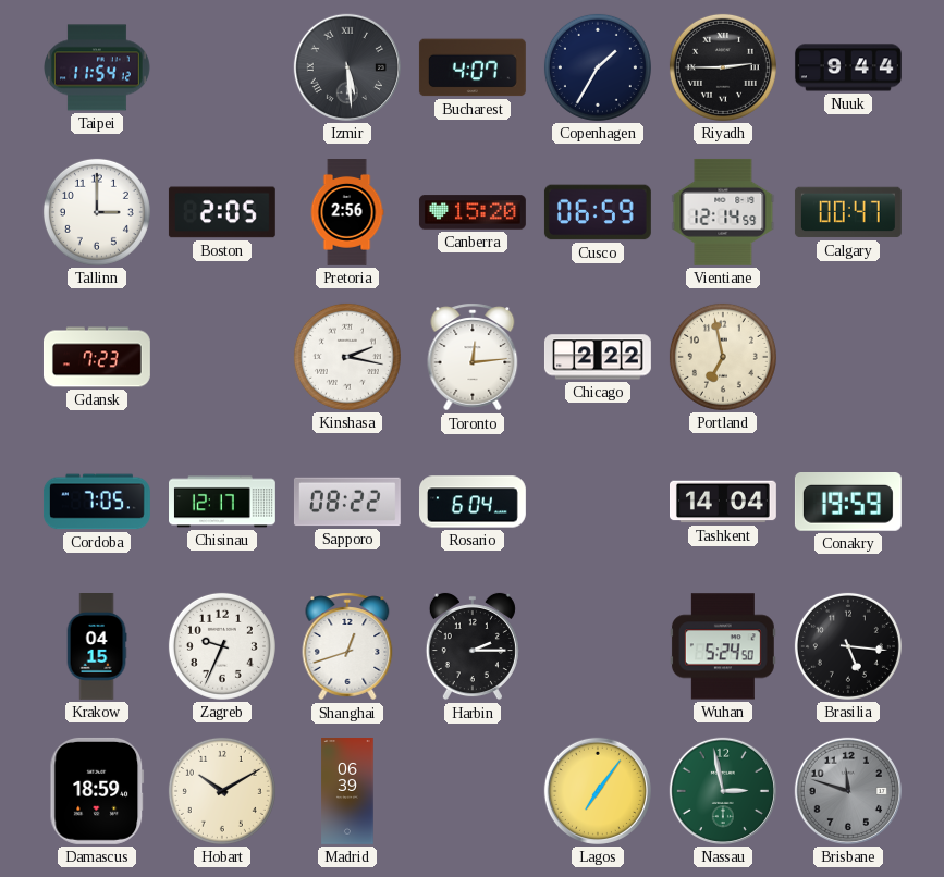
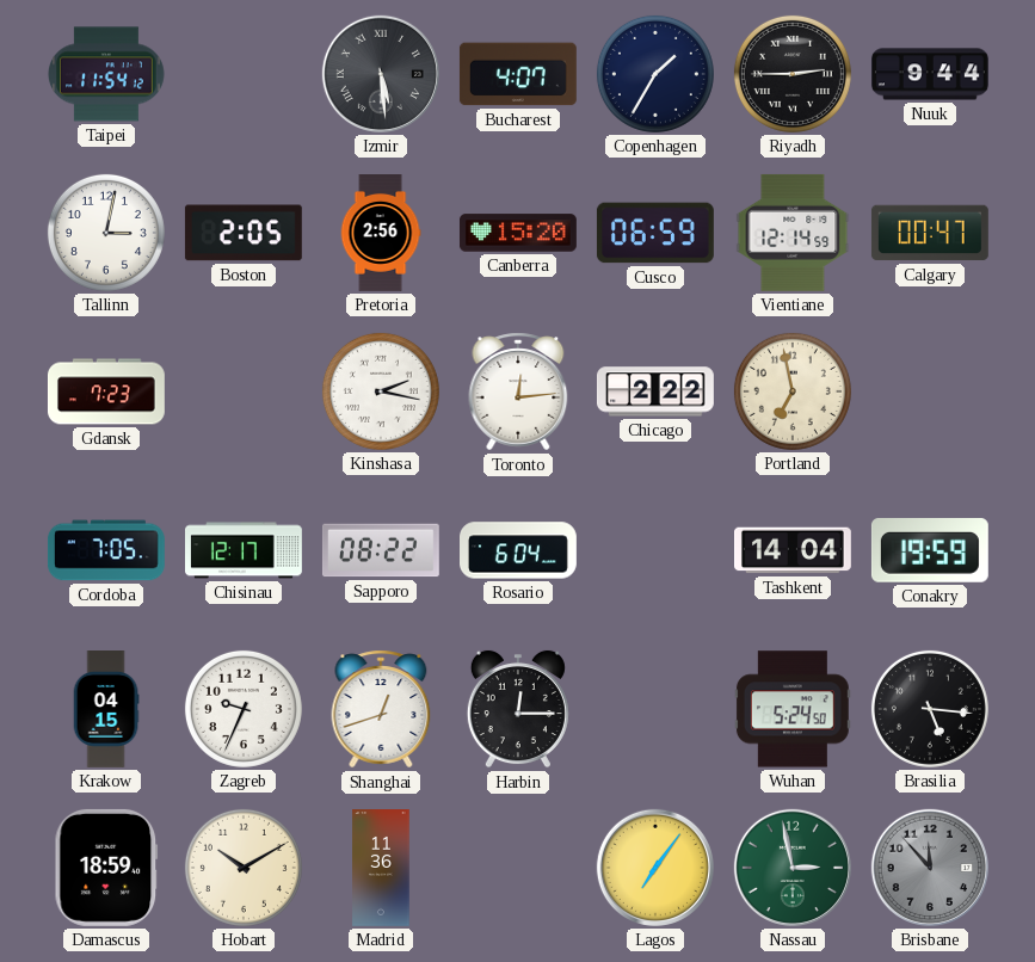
Tallinn: 3:00 -> 3:02 (106, 233)
Harbin: 2:15 -> 12:15 (518, 709)
Madrid: 06:39 -> 11:36 (381, 869)
Brisbane: 11:48 -> 11:53 (930, 868)
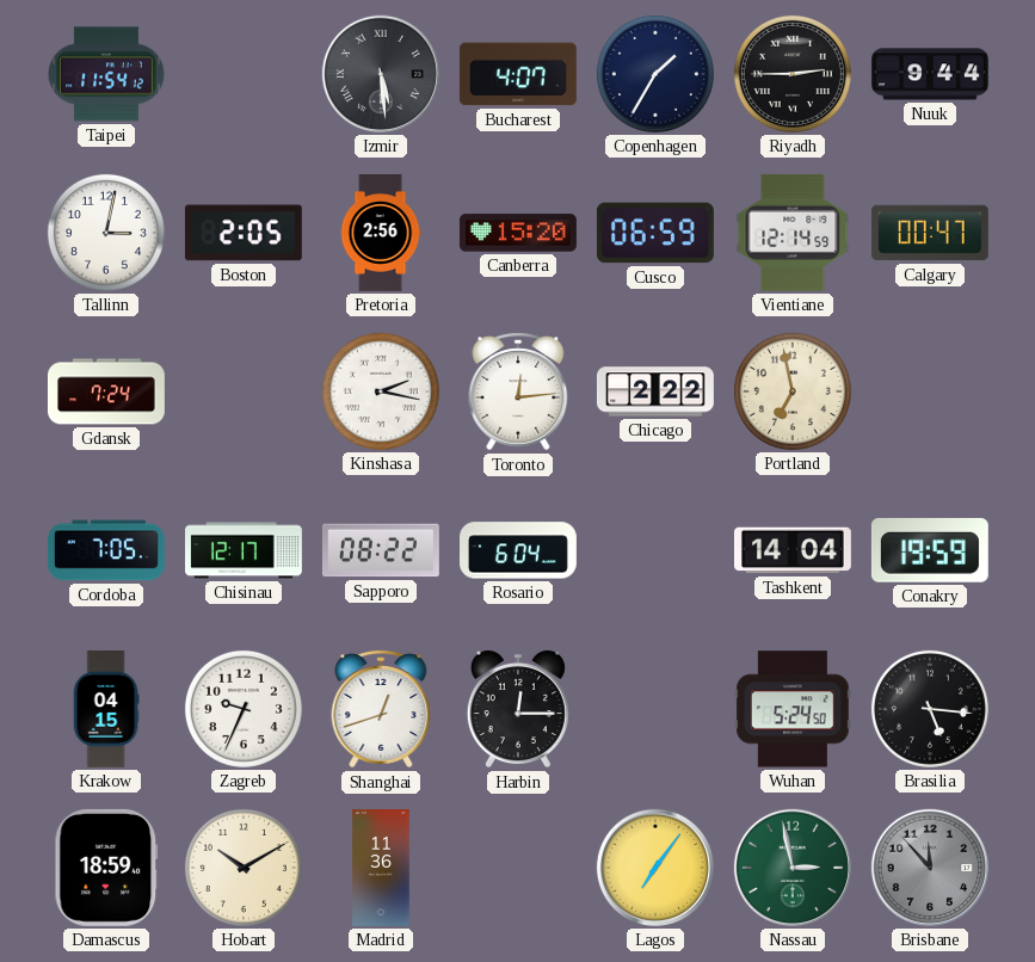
Gdansk: 7:23 -> 7:24 (106, 391)
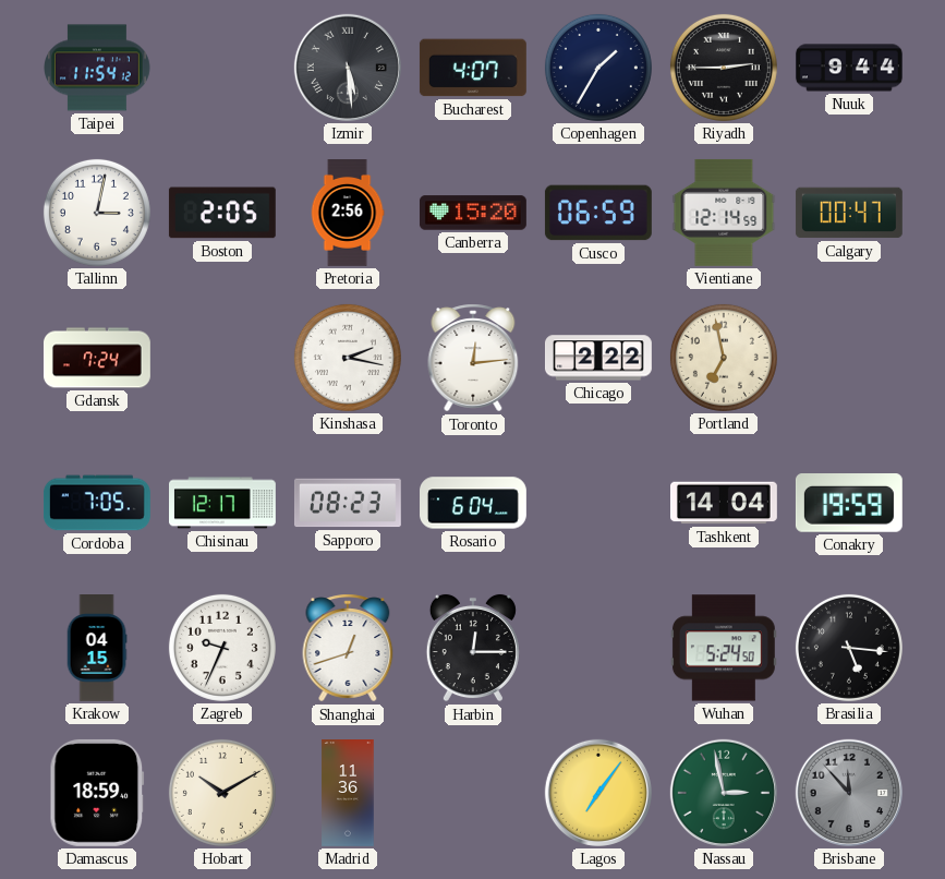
Sapporo: 08:22 -> 08:23 (348, 503)
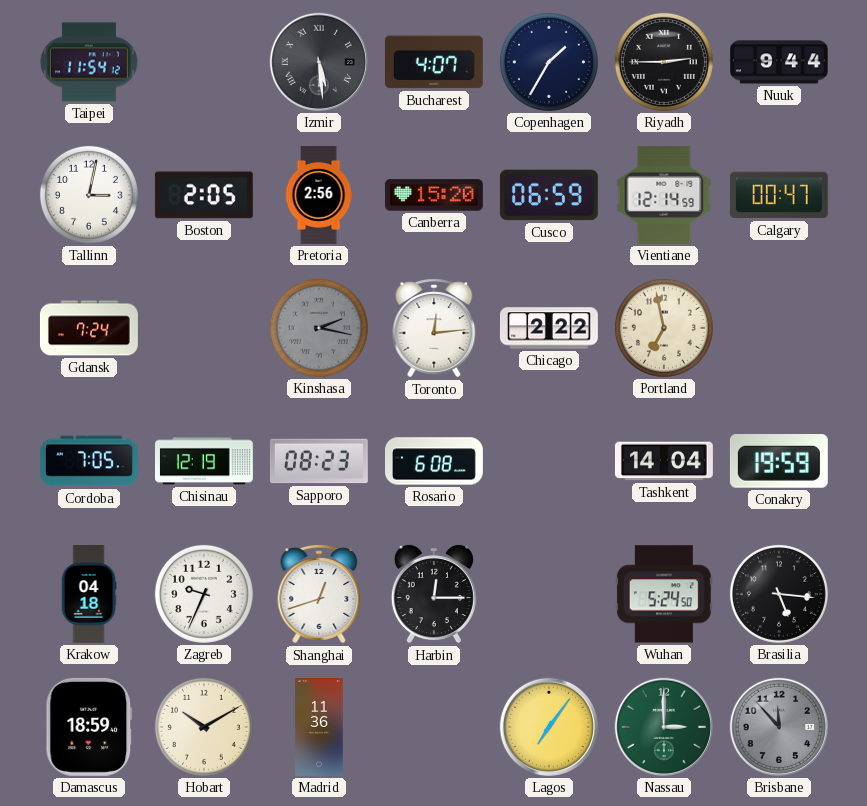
Kinshasa dial: white -> grey (319, 328)
Chisinau: 12:17 -> 12:19 (205, 461)
Rosario: 6:04 -> 6:08 (435, 461)
Krakow: 04:15 -> 04:18 (89, 595)
Nassau: 2:58 -> 3:00 (664, 727)
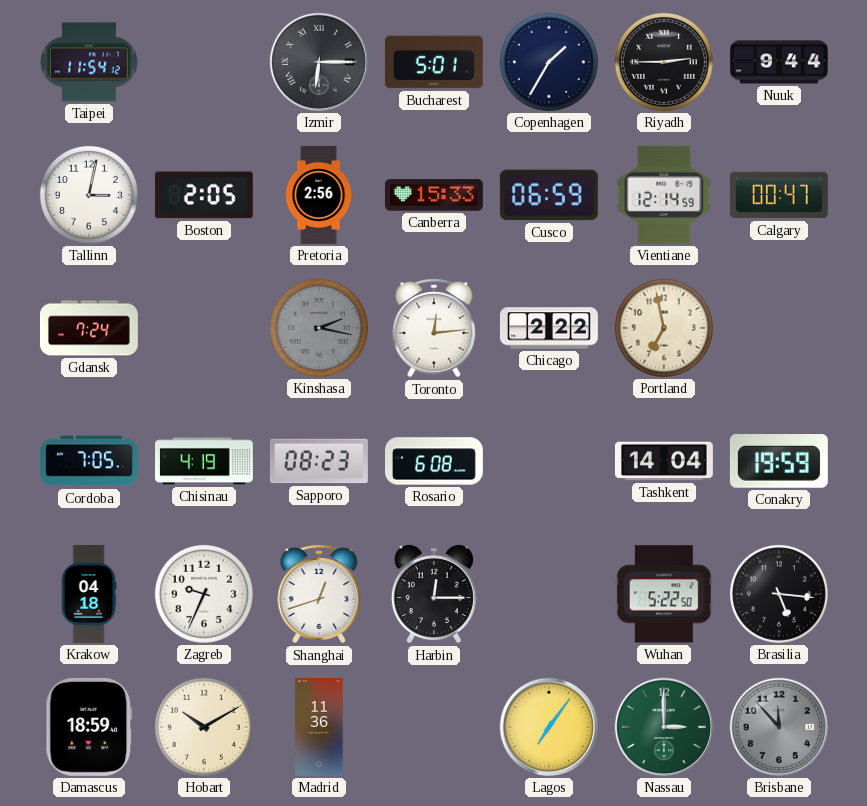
Izmir: 5:29 -> 6:15 (319, 62)
Bucharest: 4:07 -> 5:01 (434, 62)
Canberra: 15:20 -> 15:33 (434, 195)
Chisinau: 12:19 -> 4:19 (205, 461)
Wuhan: 5:24 -> 5:22 (664, 594)
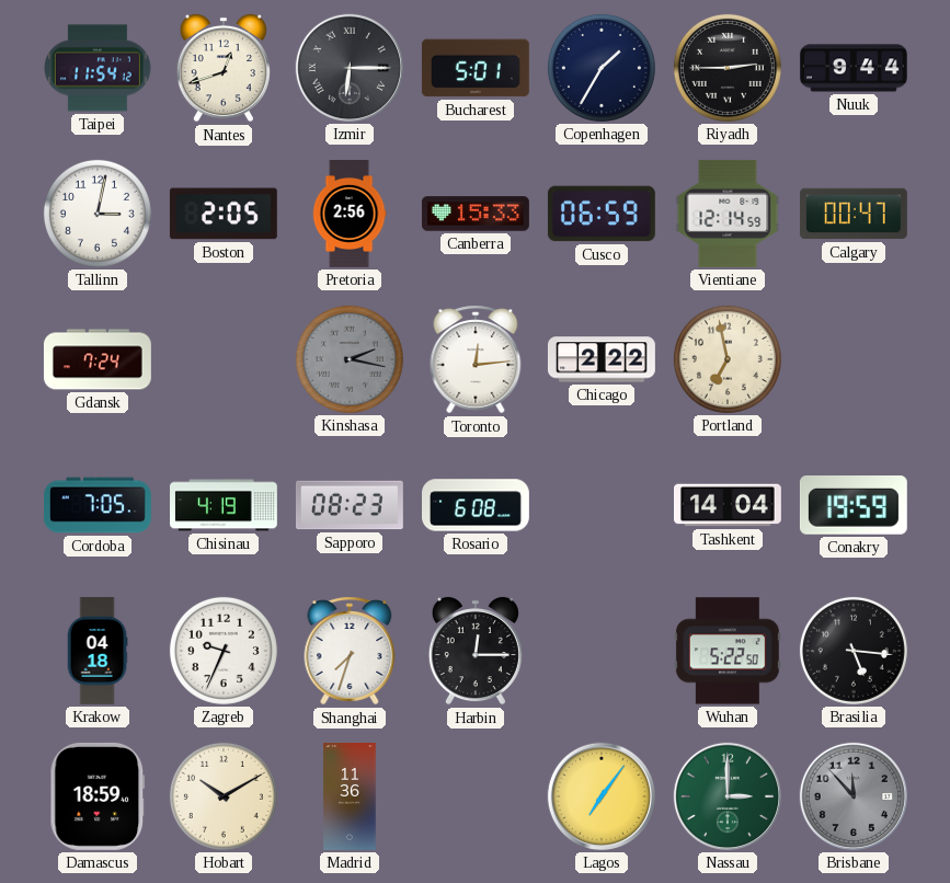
Nantes: none -> 12:42 (224, 68)
Shanghai: 12:42 -> 7:33 (350, 651)
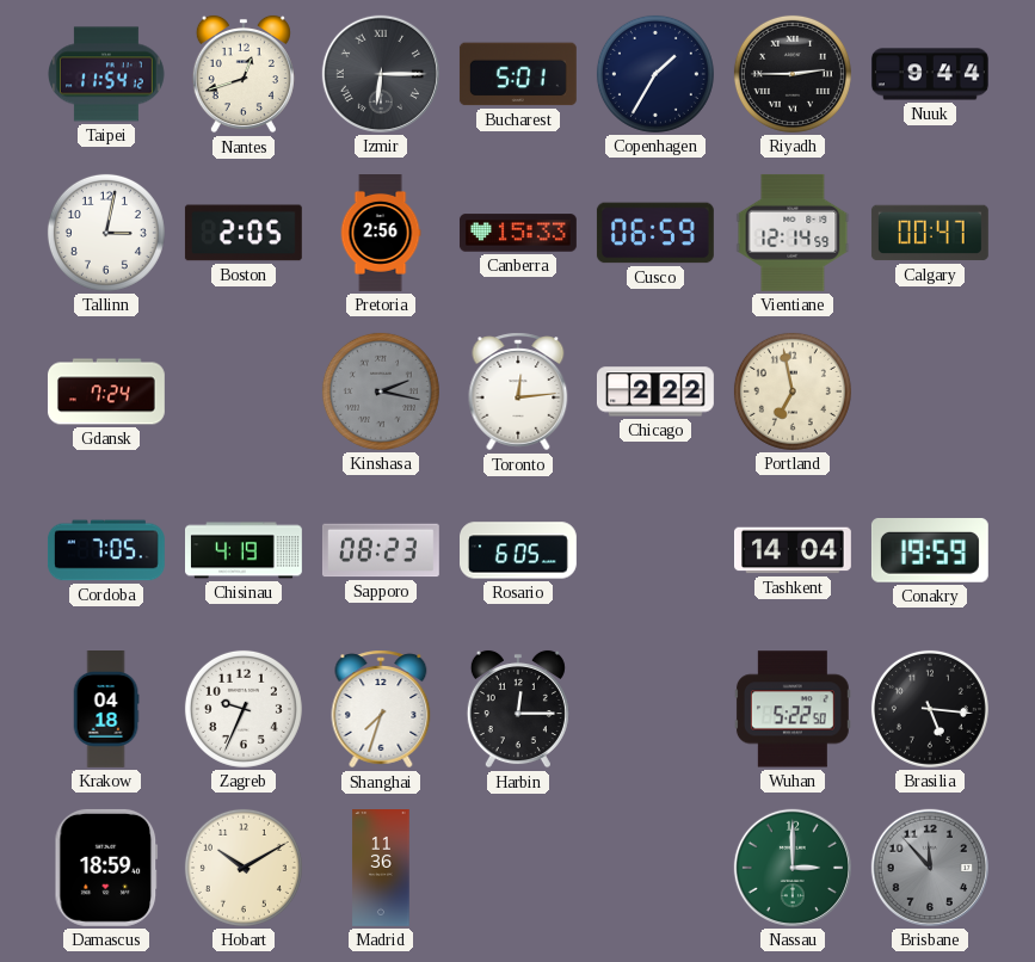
Rosario: 6:08 -> 6:05 (519, 550)
Lagos: 7:06 -> none (602, 796)
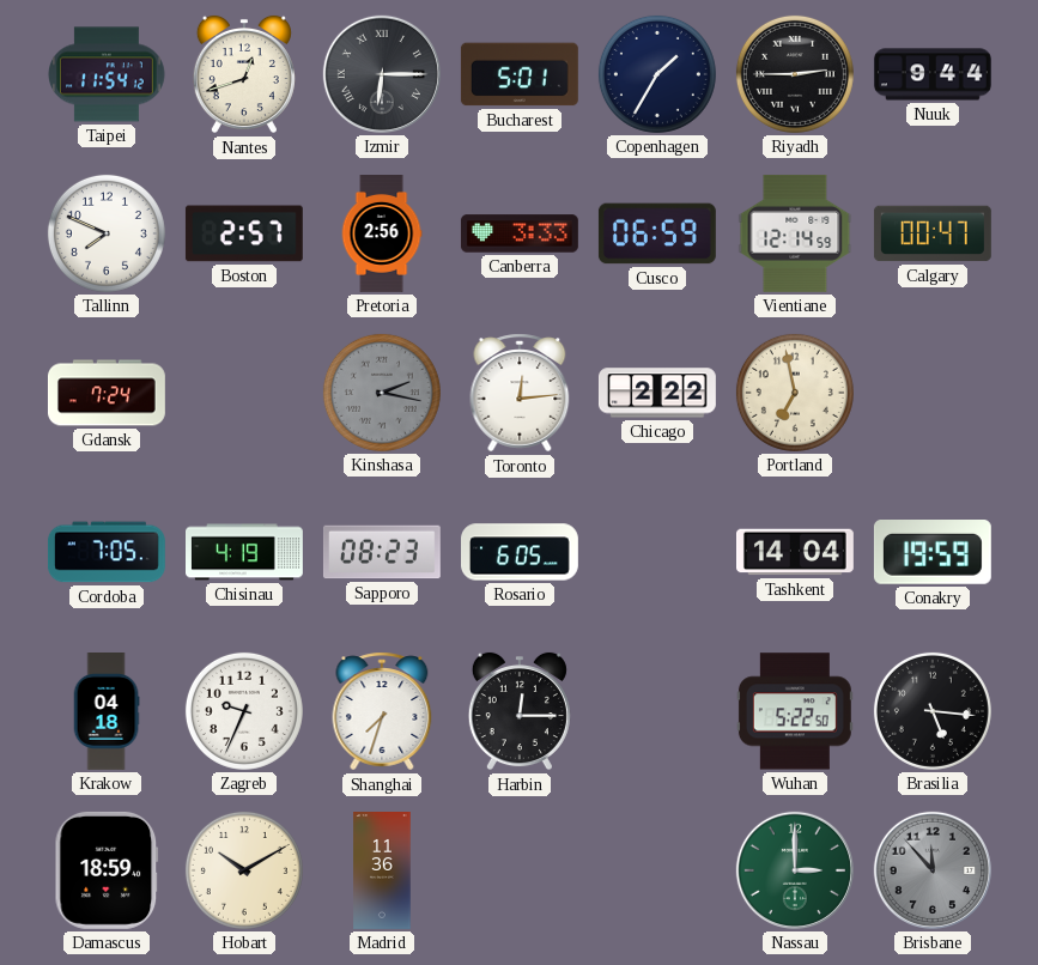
Tallinn: 3:02 -> 7:49 (107, 233)
Boston: 2:05 -> 2:57 (244, 233)
Canberra: 15:33 -> 3:33 (520, 233)
